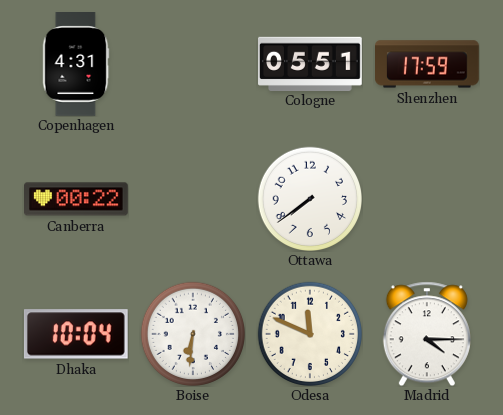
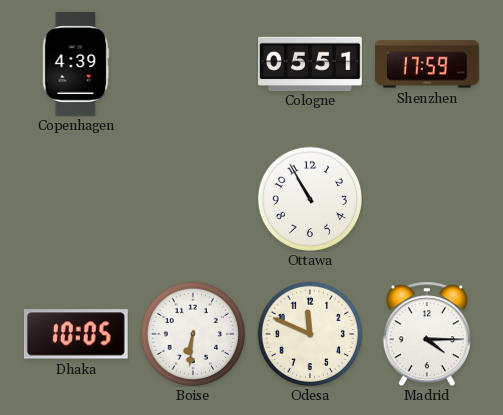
Copenhagen: 4:31 -> 4:39 (76, 64)
Canberra: 00:22 -> none (77, 199)
Ottawa: 7:39 -> 10:55 (309, 198)
Dhaka: 10:04 -> 10:05 (76, 334)
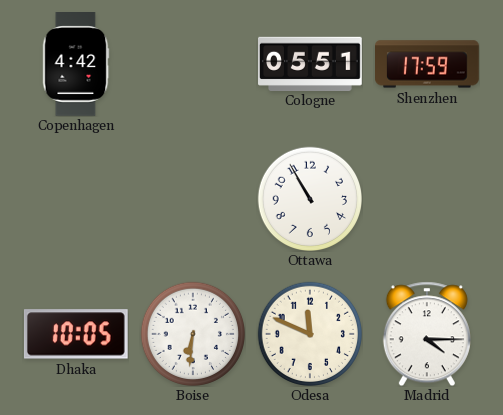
Copenhagen: 4:39 -> 4:42 (76, 64)
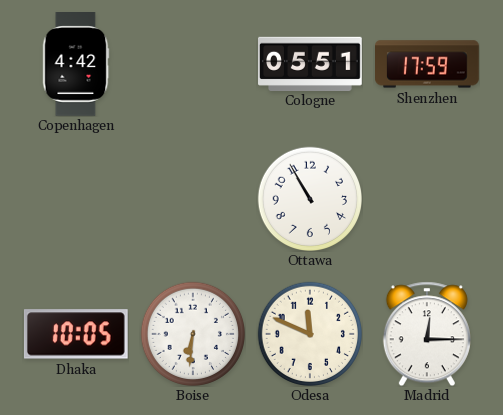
Madrid: 4:15 -> 12:15 (427, 334)
